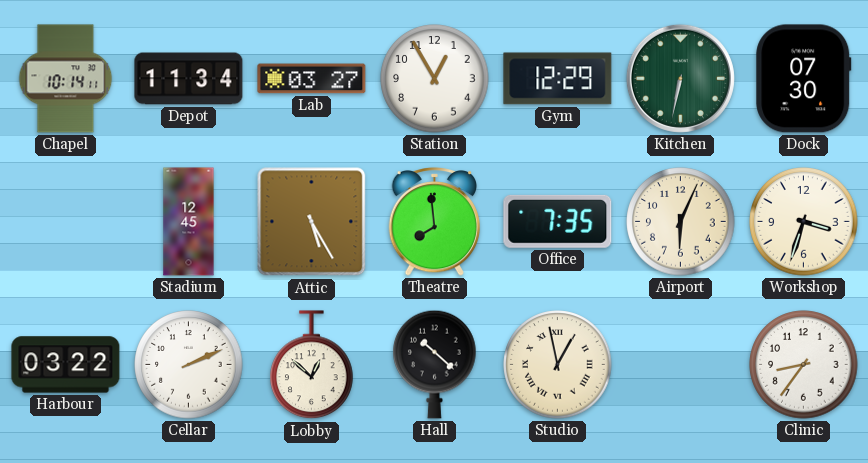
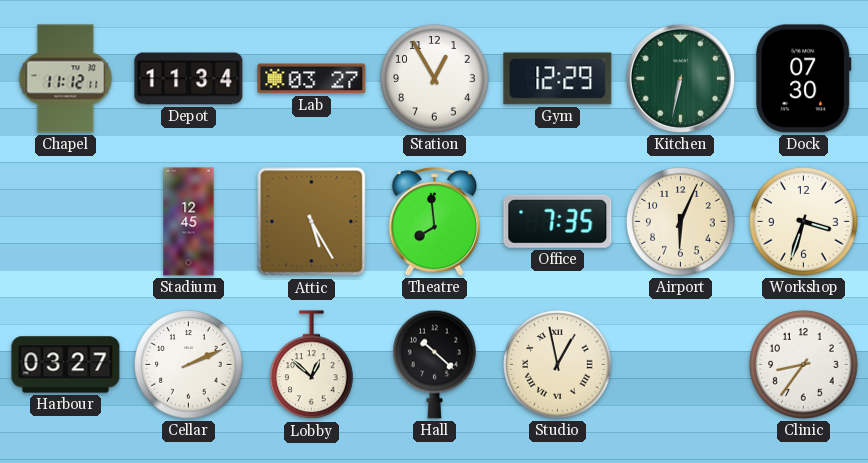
Chapel: 10:14 -> 11:12 (66, 79)
Harbour: 03:22 -> 03:27 (66, 365)
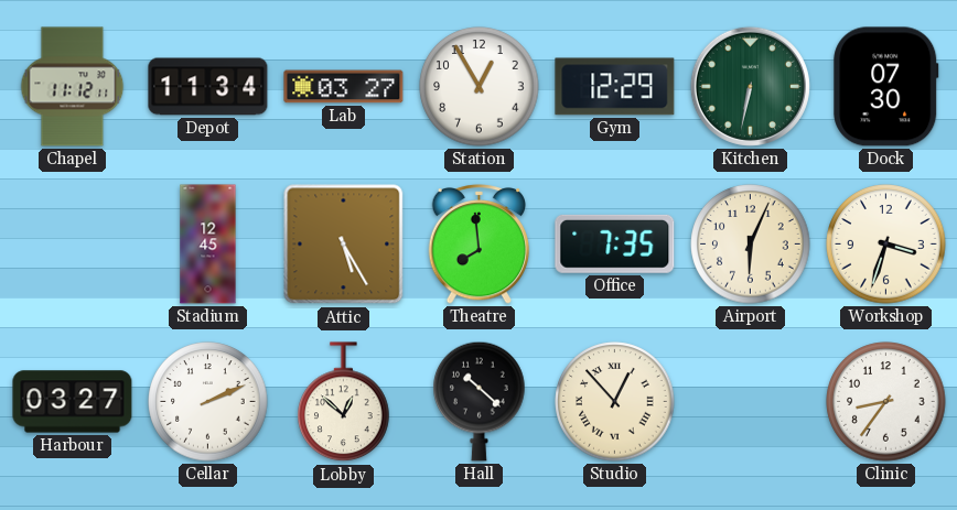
Studio: 12:58 -> 12:53 (615, 402)
